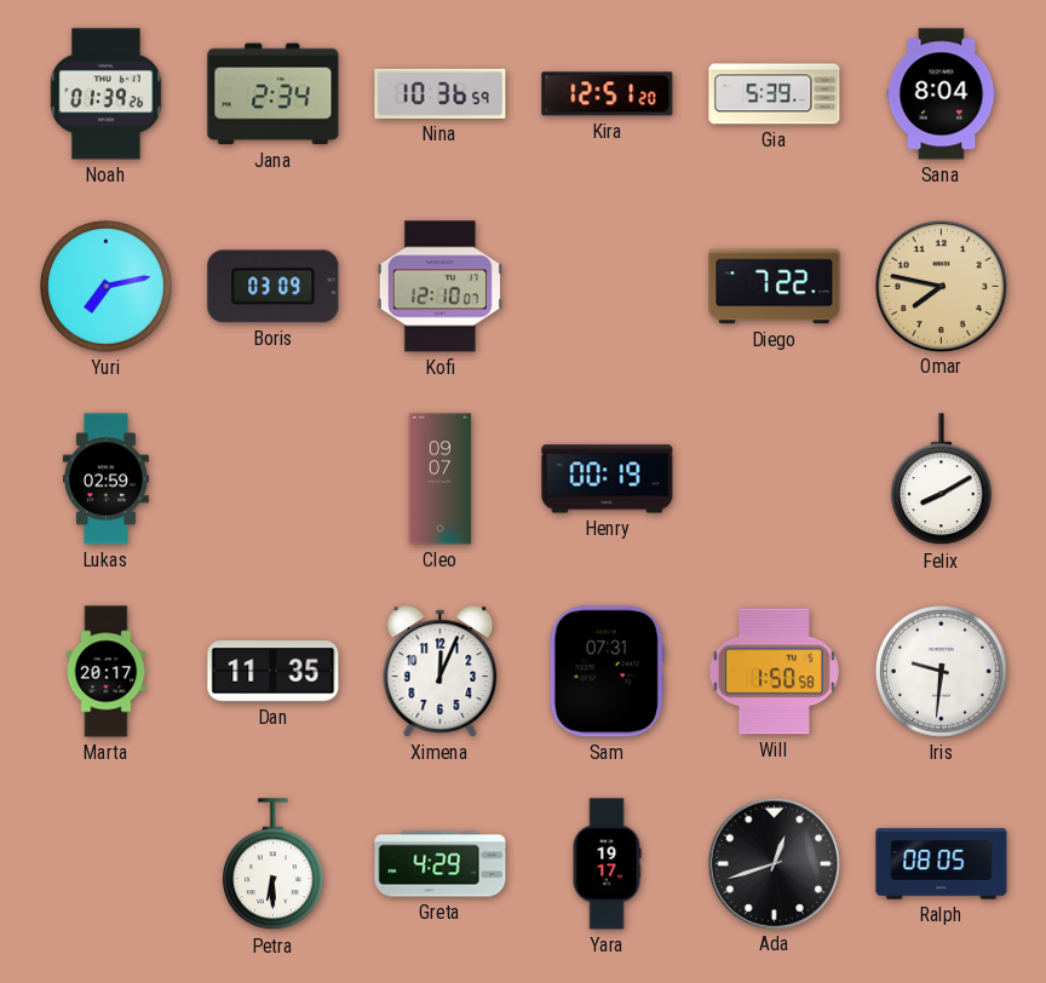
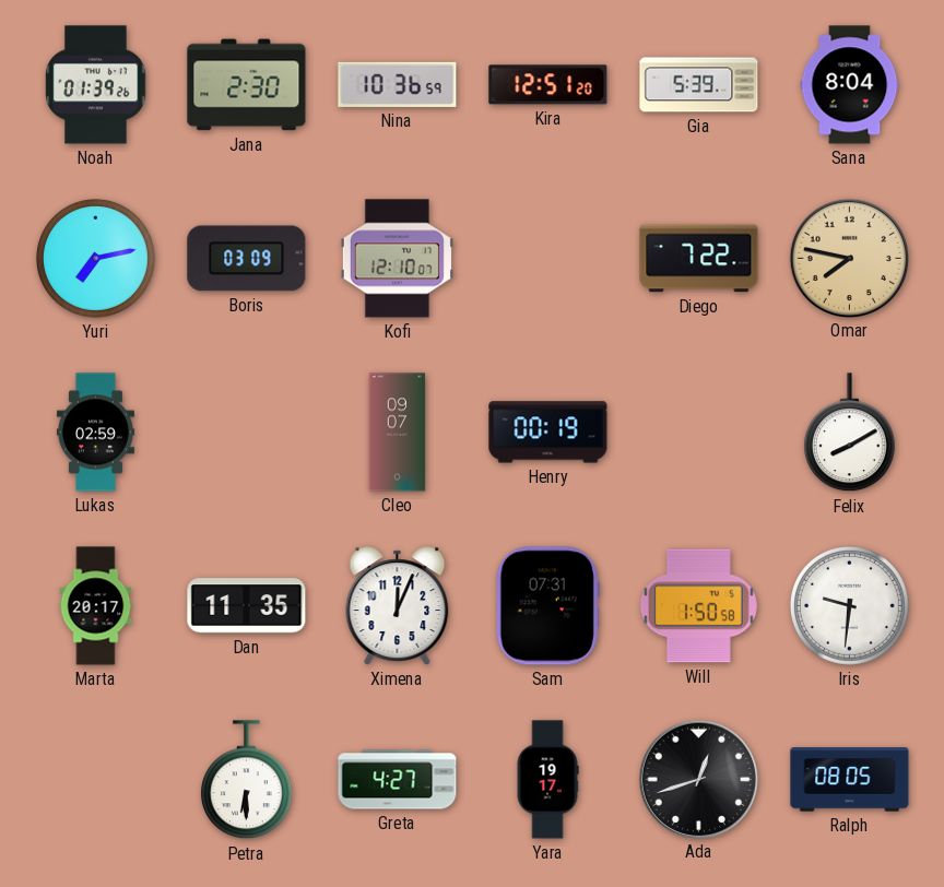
Jana: 2:34 -> 2:30 (247, 85)
Greta: 4:29 -> 4:27 (398, 780)
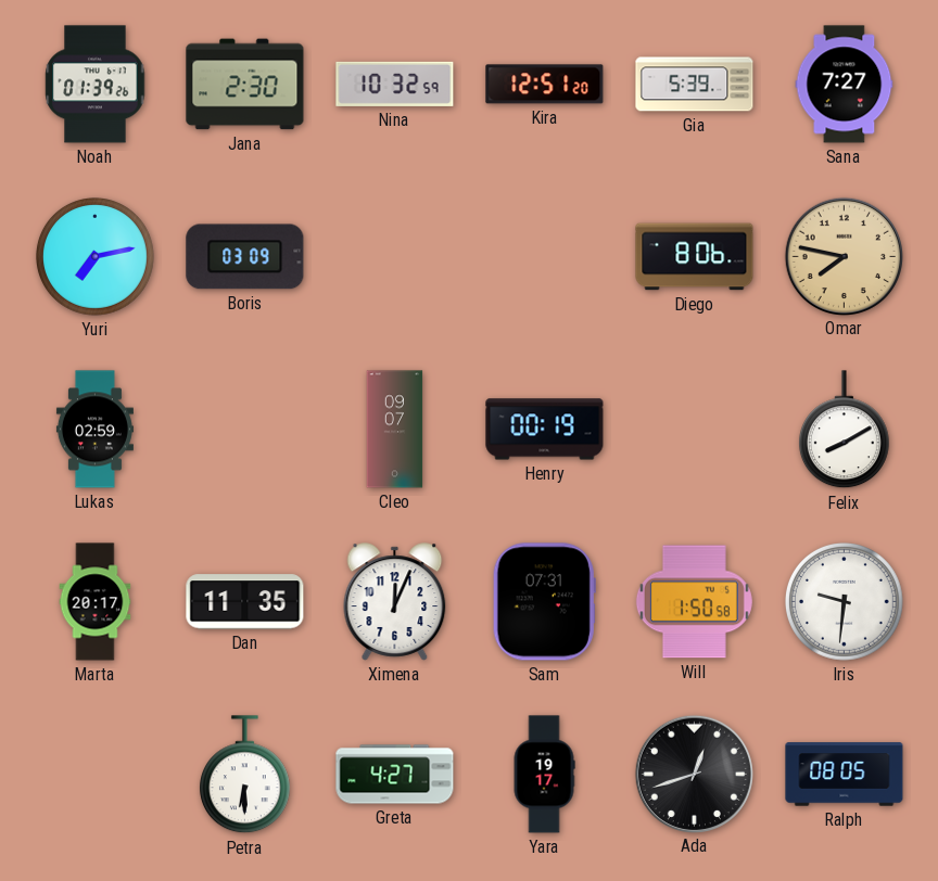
Nina: 10:36 -> 10:32 (395, 84)
Sana: 8:04 -> 7:27 (845, 85)
Kofi: 12:10 -> none (397, 259)
Diego: 7:22 -> 8:06 (695, 257)
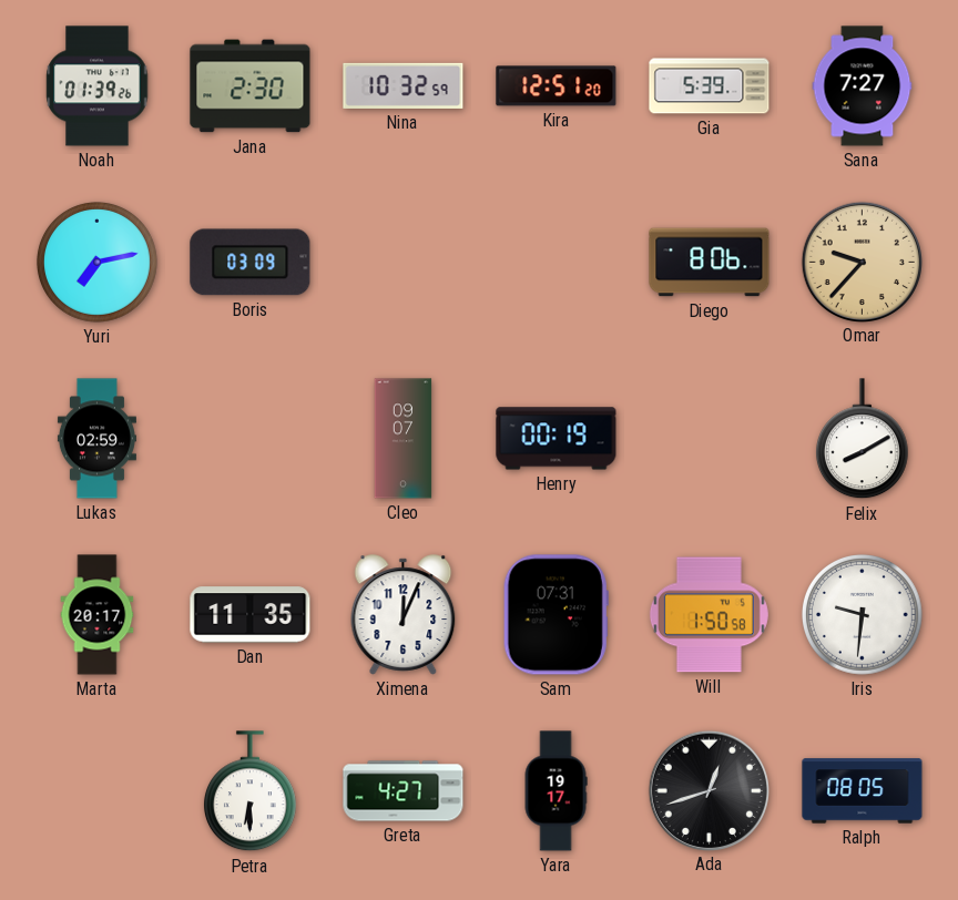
Omar: 7:47 -> 9:37 (862, 262)
